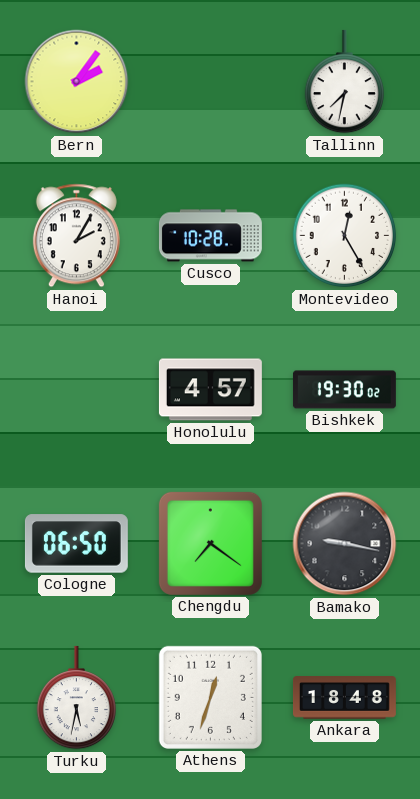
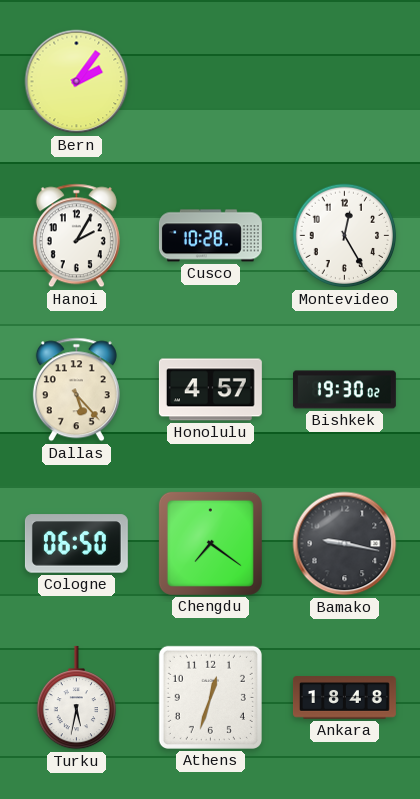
Tallinn: 7:32 -> none (344, 82)
Dallas: none -> 5:23 (76, 390)
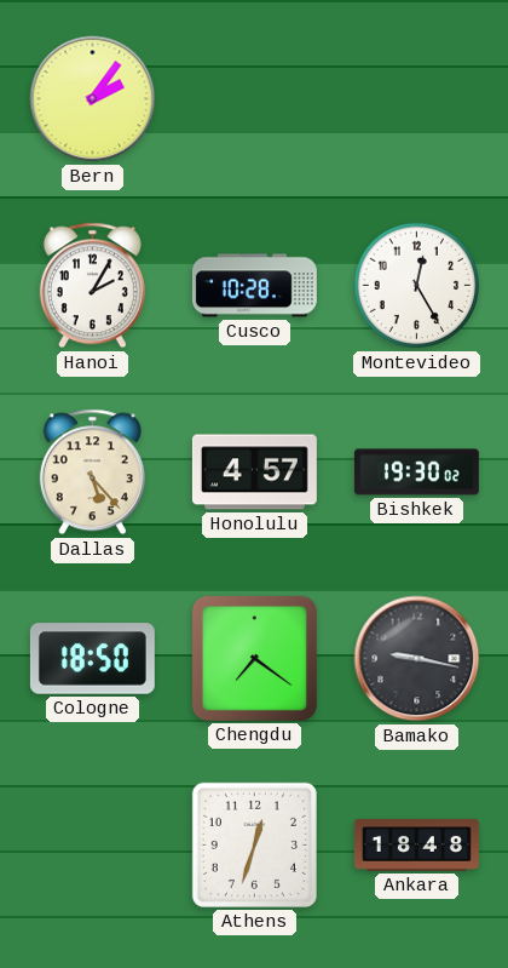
Cologne: 06:50 -> 18:50 (92, 659)
Turku: 5:32 -> none (76, 698)
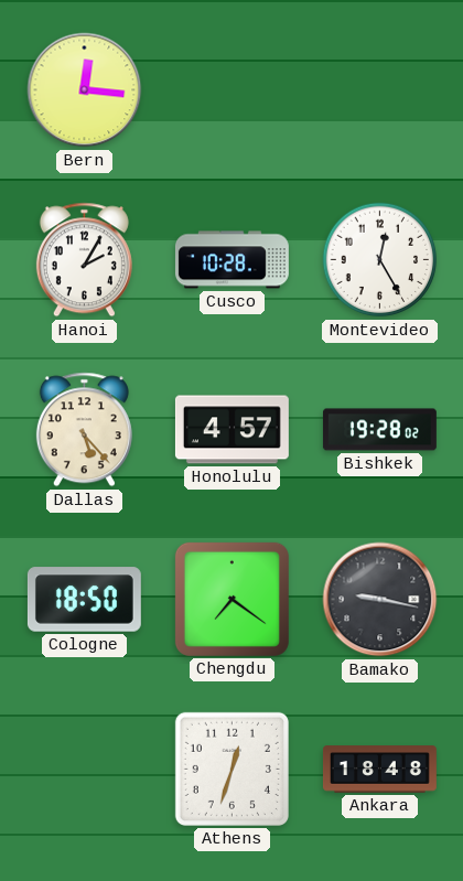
Bern: 2:06 -> 12:16 (85, 90)
Bishkek: 19:30 -> 19:28 (379, 430)
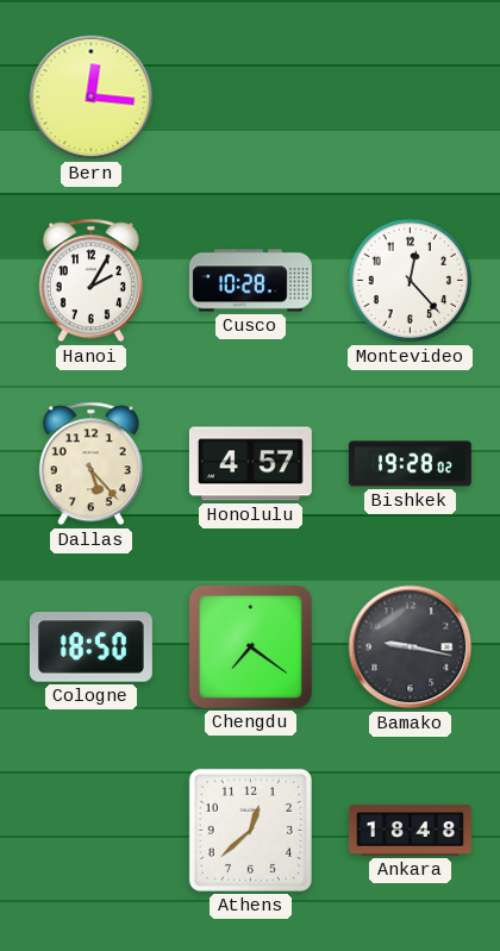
Montevideo: 12:25 -> 12:23 (411, 281)
Athens: 12:33 -> 12:38 (250, 830)
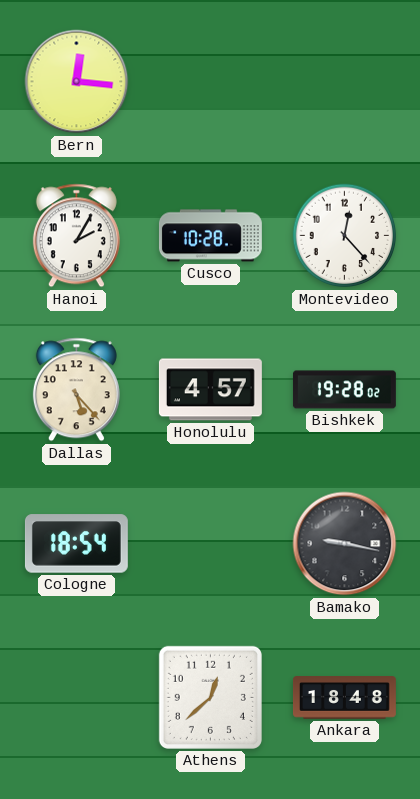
Cologne: 18:50 -> 18:54 (76, 544)
Chengdu: 7:21 -> none (250, 646)
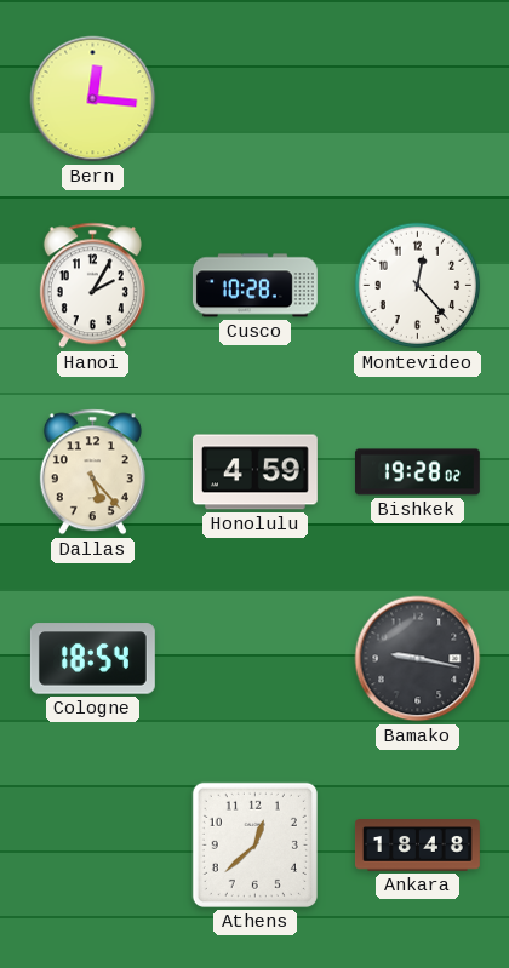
Honolulu: 4:57 -> 4:59 (254, 472)
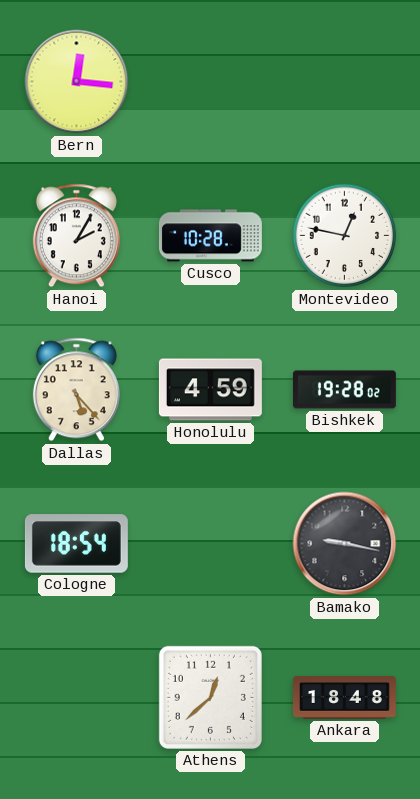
Montevideo: 12:23 -> 12:47 (345, 236)
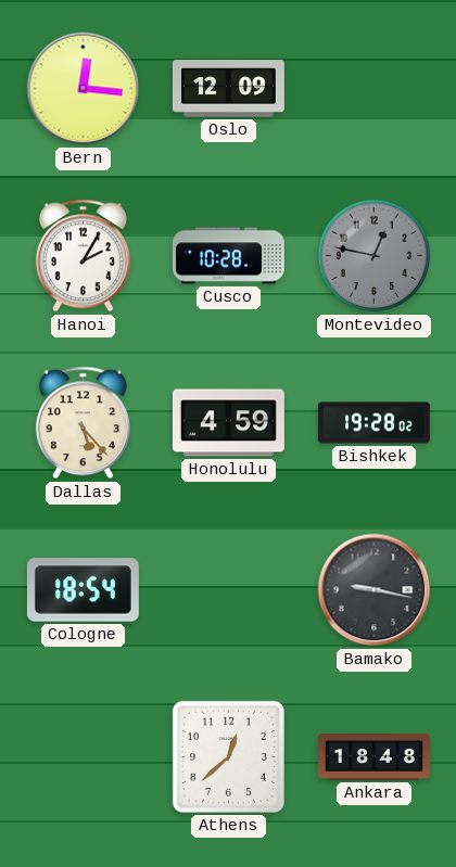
Oslo: none -> 12:09 (228, 89)
Montevideo dial: white -> grey (375, 256)
